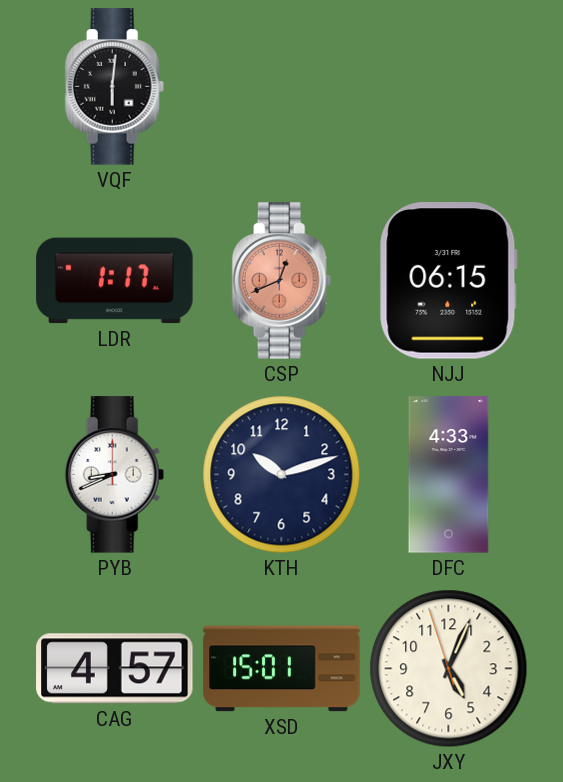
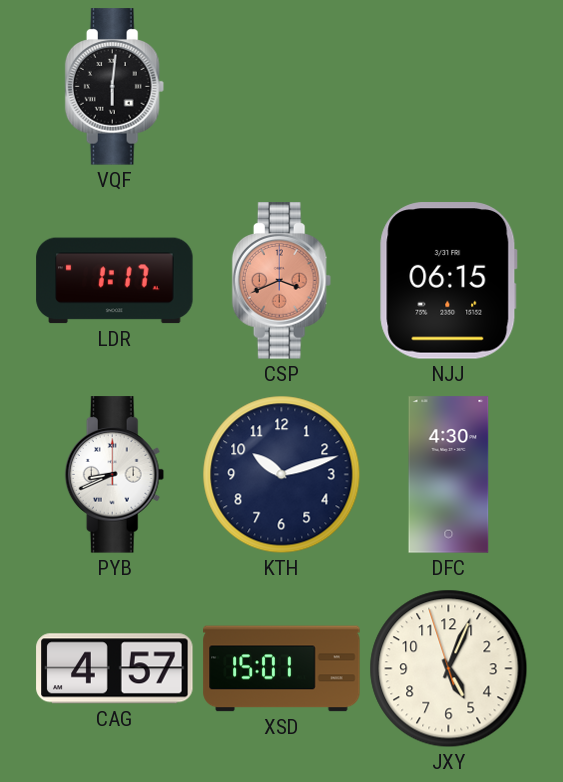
CSP: 12:41 -> 3:41 (282, 281)
DFC: 4:33 -> 4:30 (449, 475)
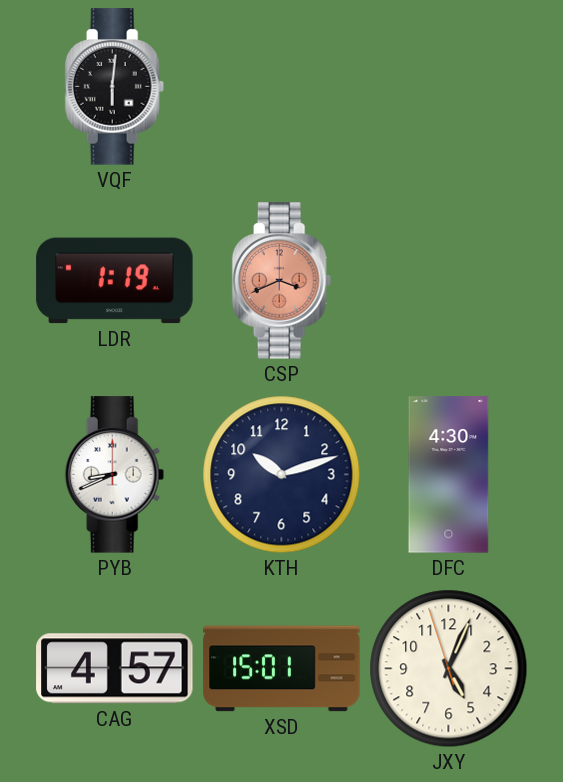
LDR: 1:17 -> 1:19 (115, 281)
NJJ: 06:15 -> none (449, 281)
